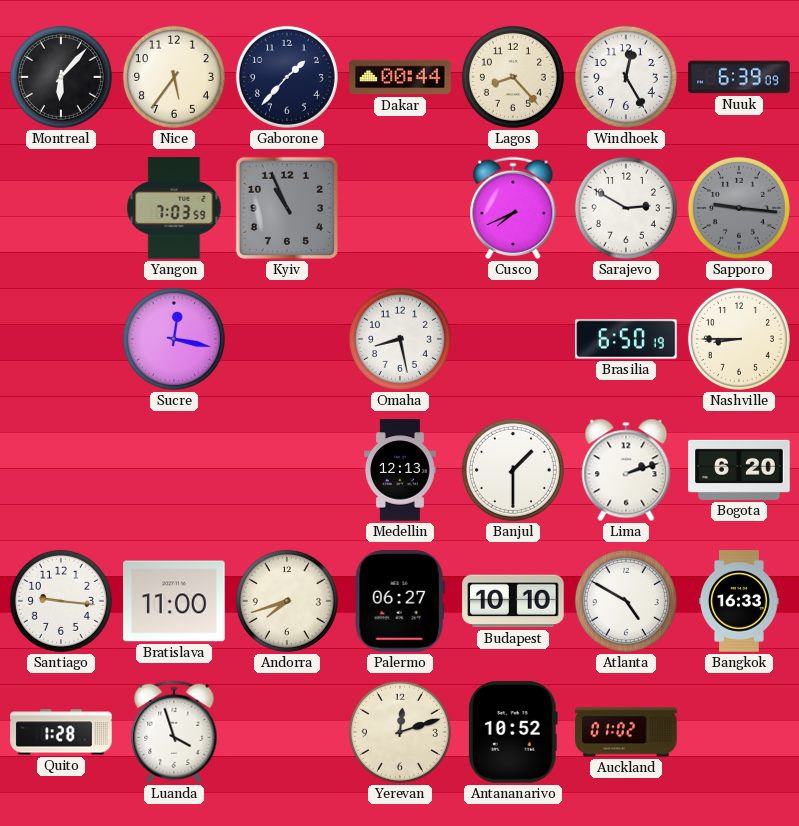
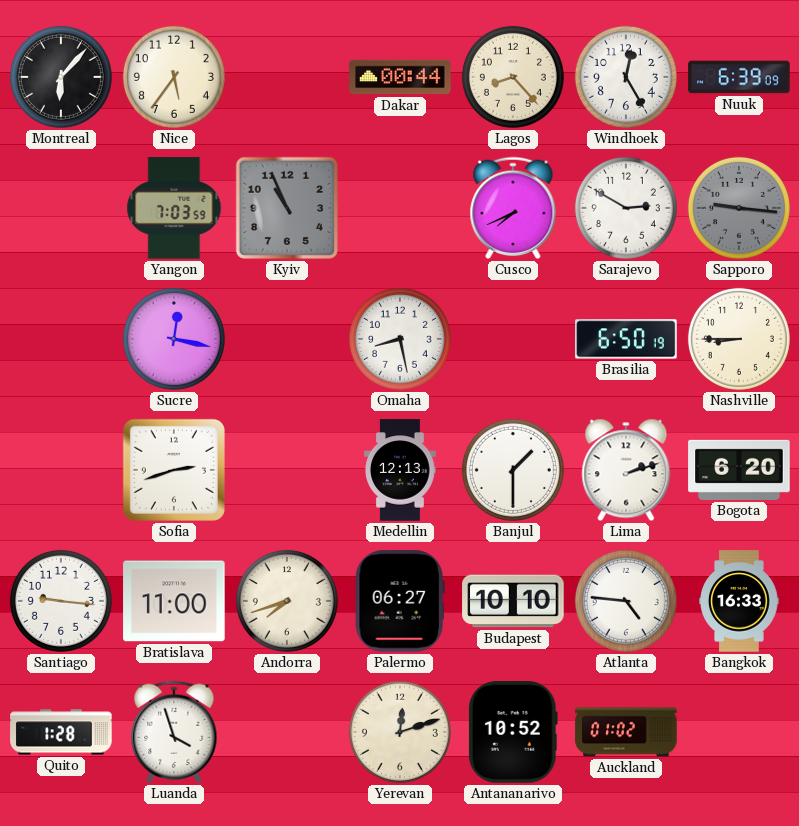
Gaborone: 1:37 -> none (287, 77)
Sofia: none -> 2:42 (174, 470)
Atlanta: 4:50 -> 4:46 (626, 601)
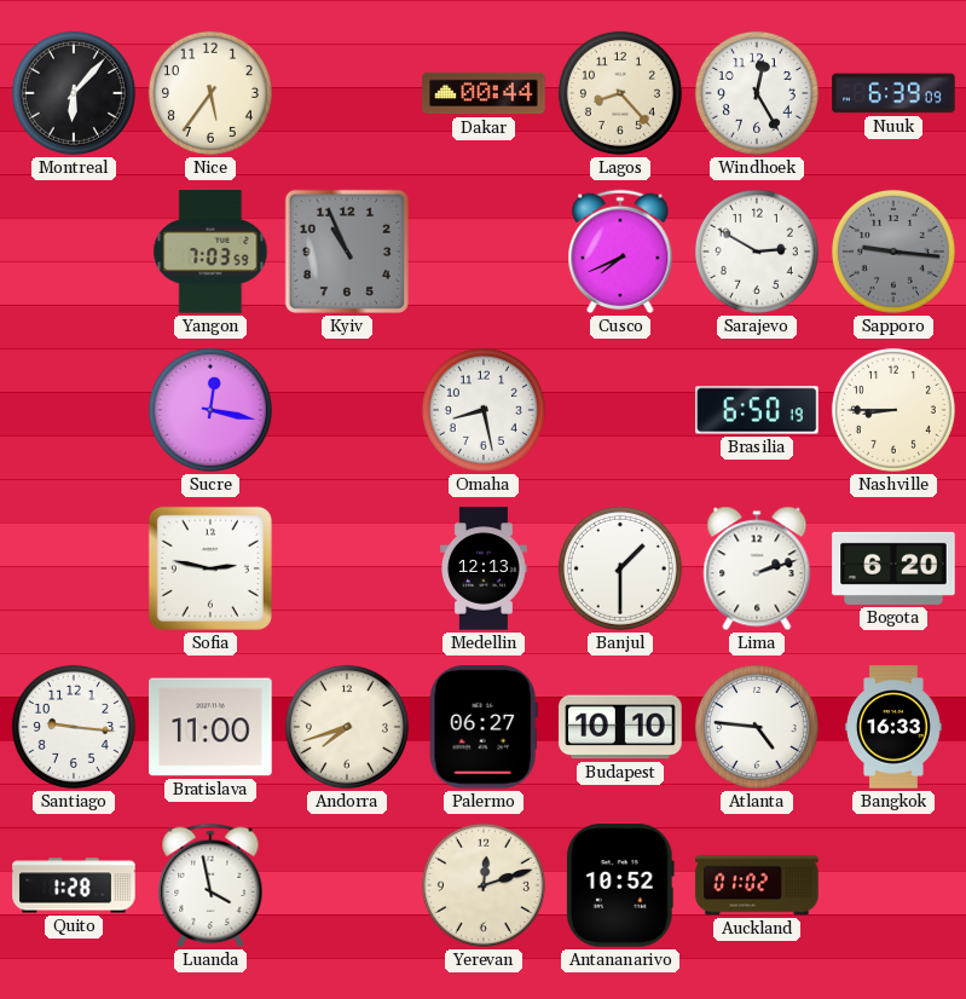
Sofia: 2:42 -> 2:47 (210, 568)
Luanda: 3:57 -> 3:58 (210, 885)
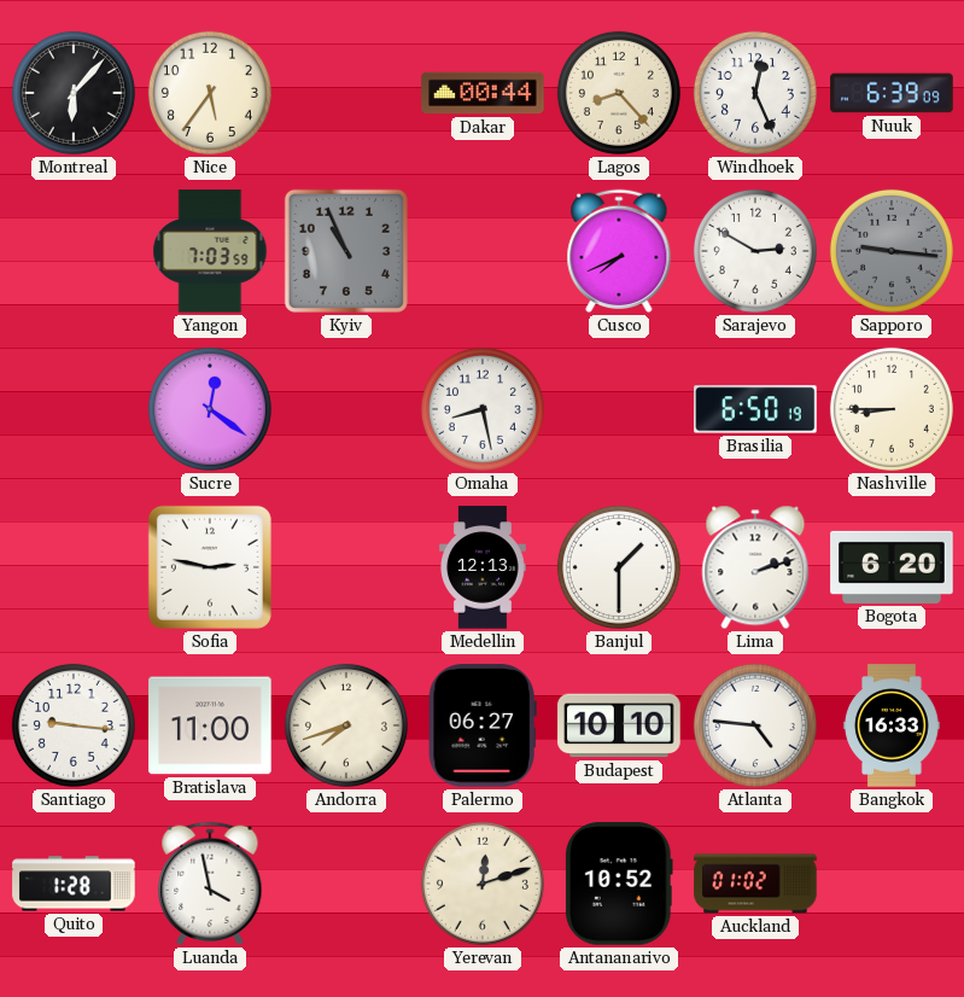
Windhoek: 12:25 -> 12:26 (755, 93)
Sucre: 12:17 -> 12:21 (210, 409)
